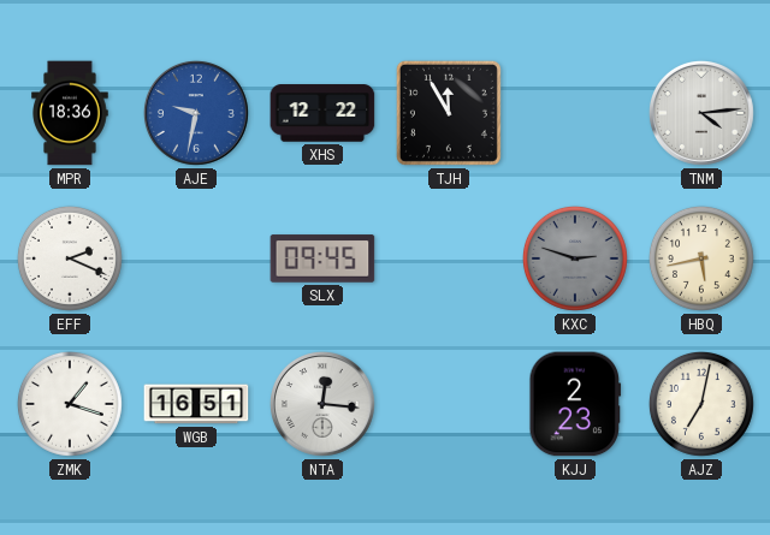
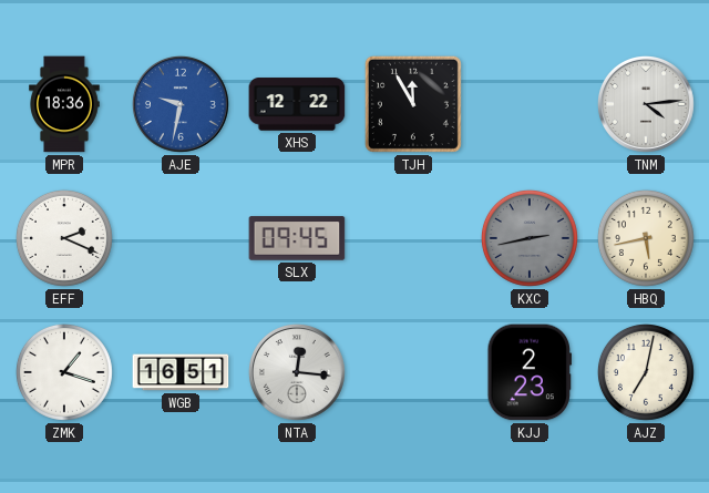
KXC: 2:48 -> 2:43 (530, 238)
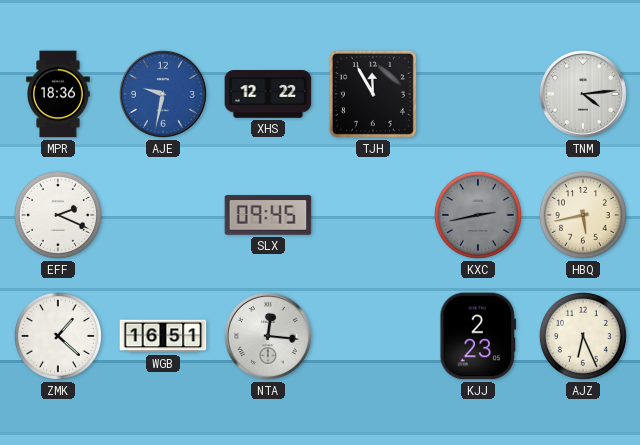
ZMK: 1:18 -> 1:22 (58, 336)
AJZ: 7:02 -> 6:26 (583, 336)
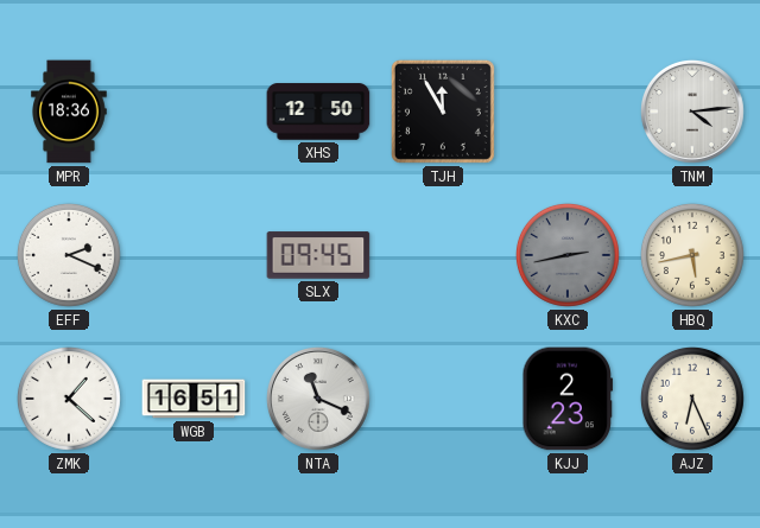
AJE: 9:32 -> none (163, 94)
XHS: 12:22 -> 12:50 (318, 112)
NTA: 12:16 -> 11:19 (318, 399)
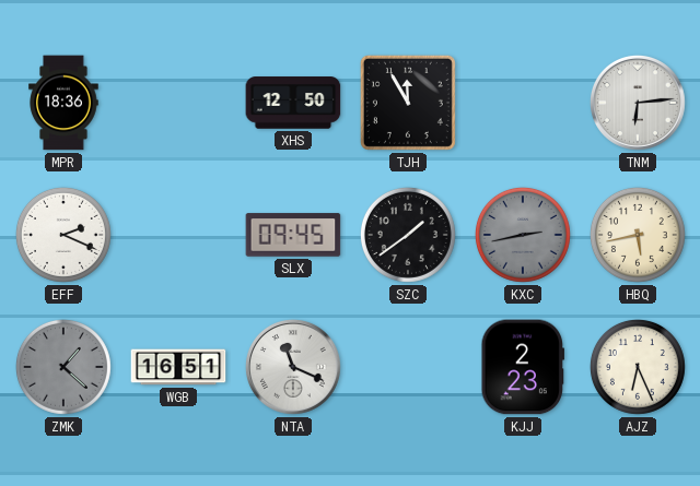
TNM: 4:14 -> 6:14 (638, 103)
SZC: none -> 1:39 (408, 235)
ZMK dial: white -> grey (63, 367)
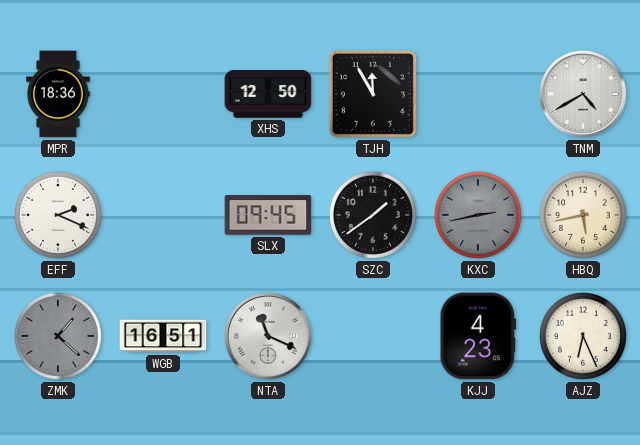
TNM: 6:14 -> 4:40 (583, 94)
KJJ: 2:23 -> 4:23 (478, 336)
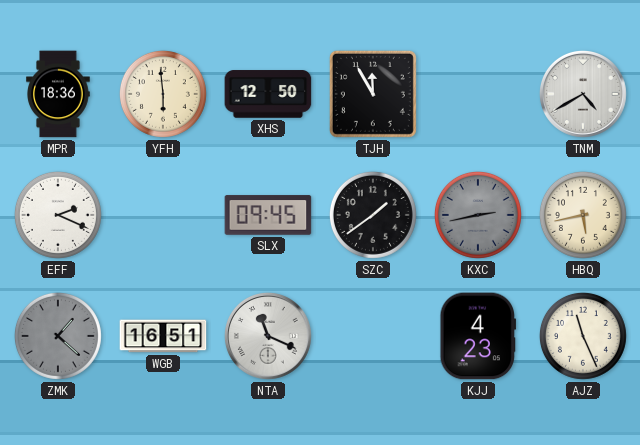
YFH: none -> 5:59 (163, 94)
AJZ: 6:26 -> 11:26 (583, 336)
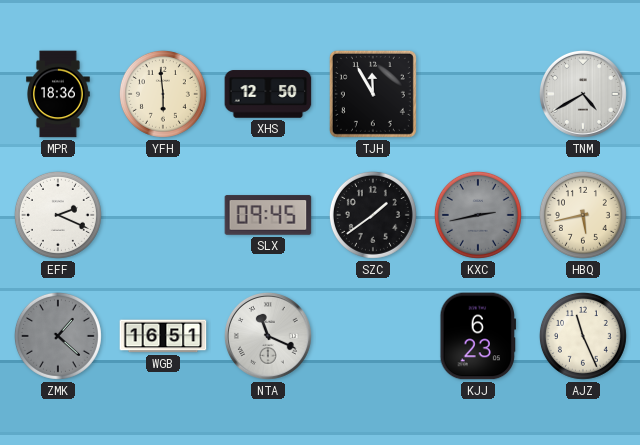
KJJ: 4:23 -> 6:23 (478, 336)
